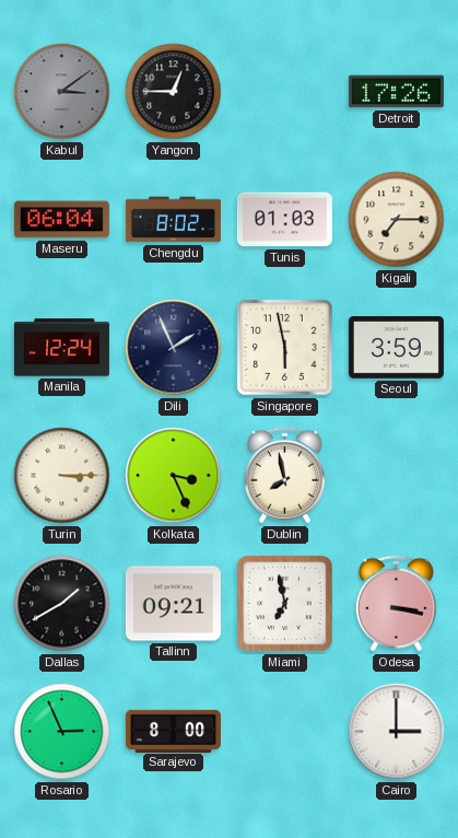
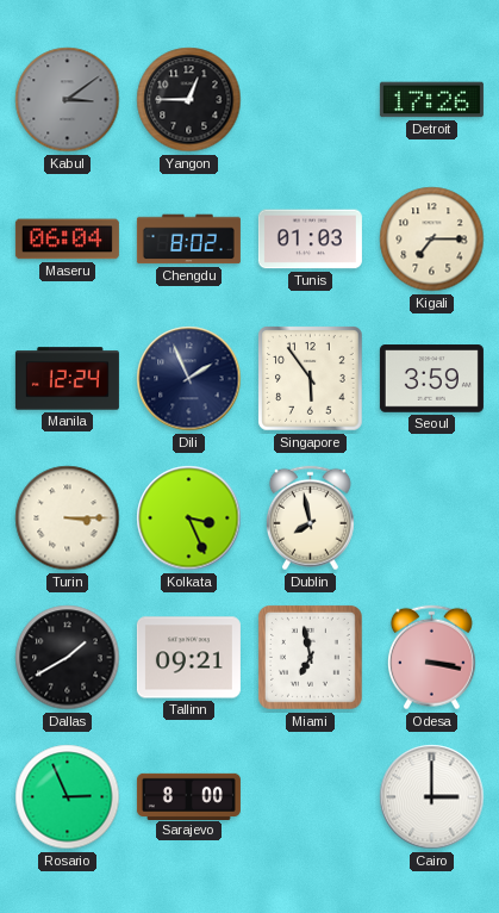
Singapore: 5:58 -> 5:54 (311, 379)
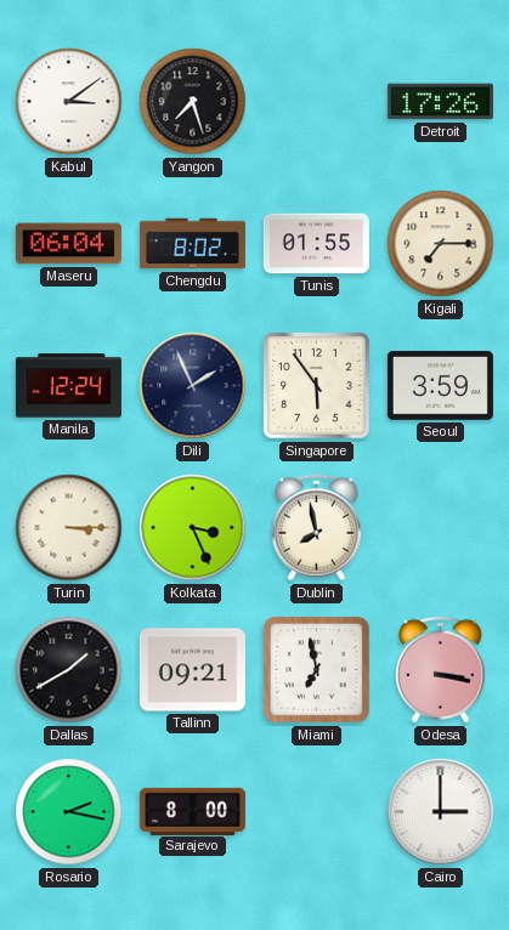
Kabul dial: grey -> white (69, 102)
Yangon: 12:45 -> 7:27 (193, 102)
Tunis: 01:03 -> 01:55 (316, 244)
Rosario: 2:56 -> 2:17 (69, 812)
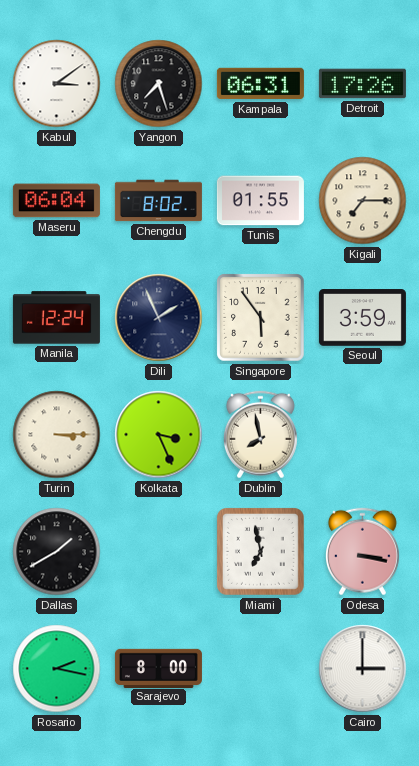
Kampala: none -> 06:31 (260, 84)
Tallinn: 09:21 -> none (192, 670)
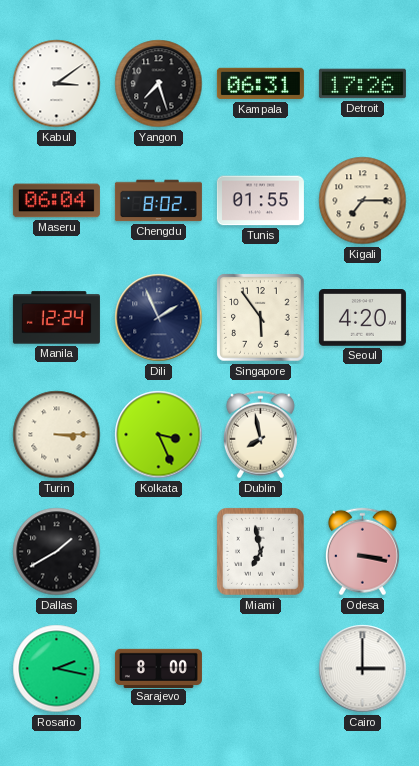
Seoul: 3:59 -> 4:20 (362, 318)
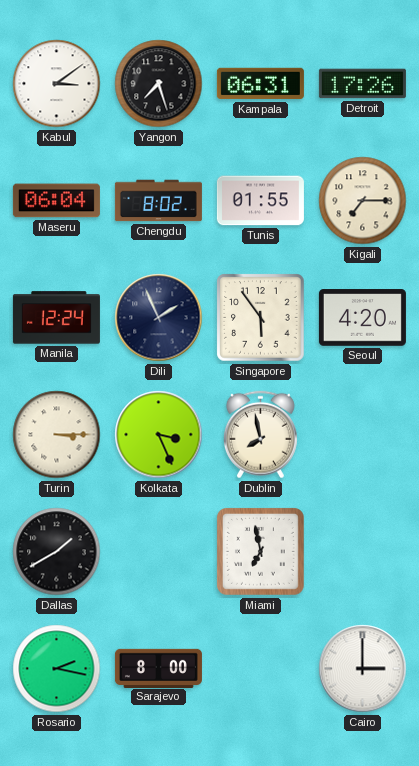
Odesa: 3:17 -> none (362, 552)
